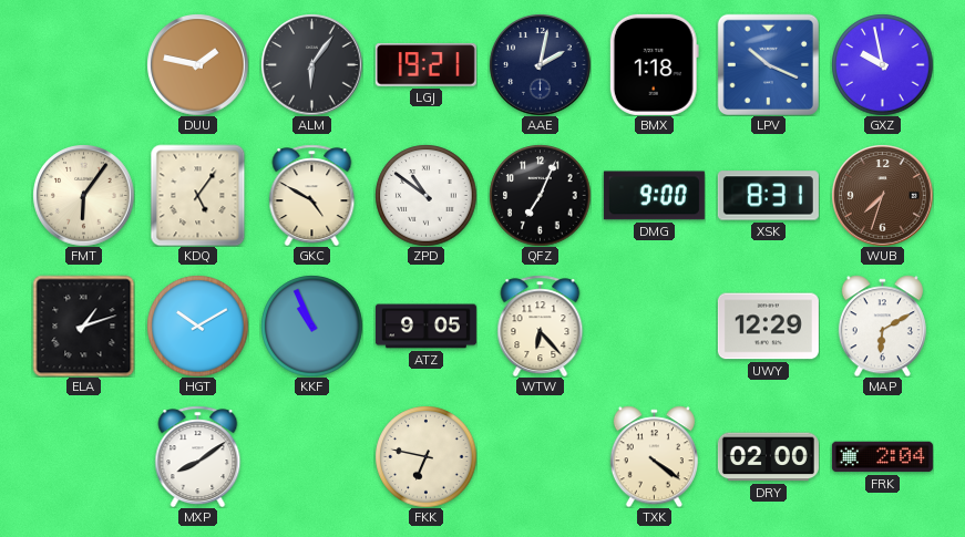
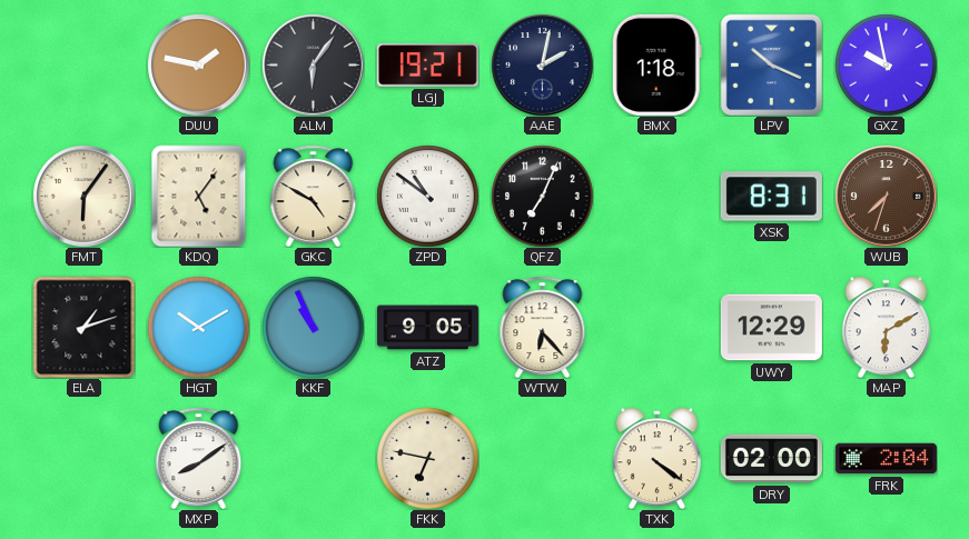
DMG: 9:00 -> none (654, 196)
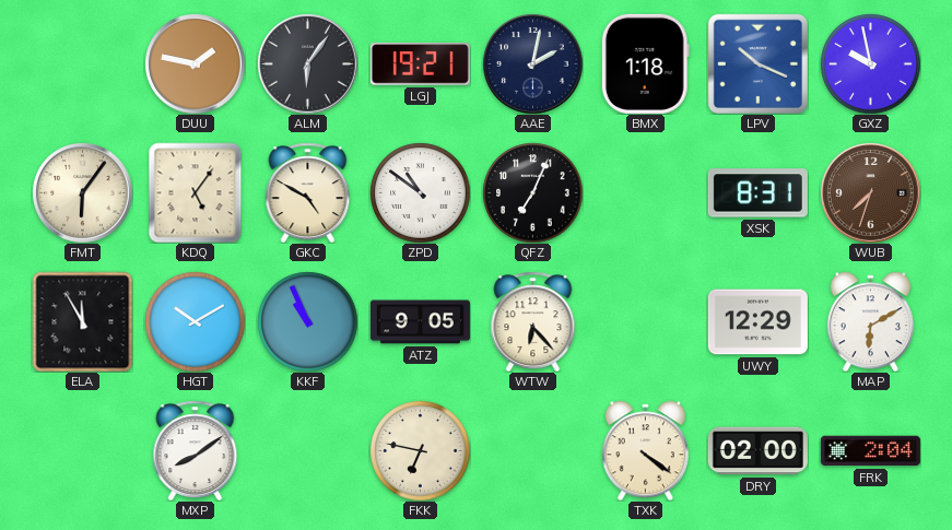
ELA: 1:12 -> 11:55 (82, 321)
